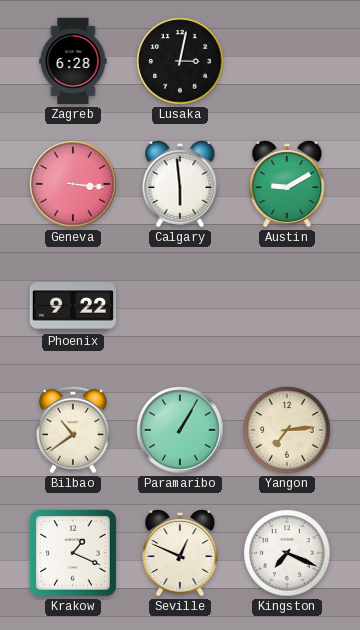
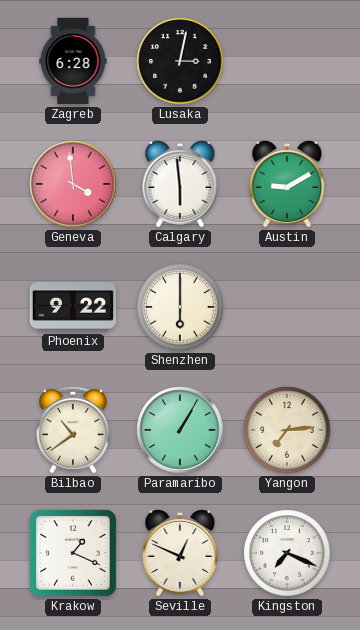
Geneva: 3:16 -> 3:59 (73, 184)
Shenzhen: none -> 6:00 (180, 307)
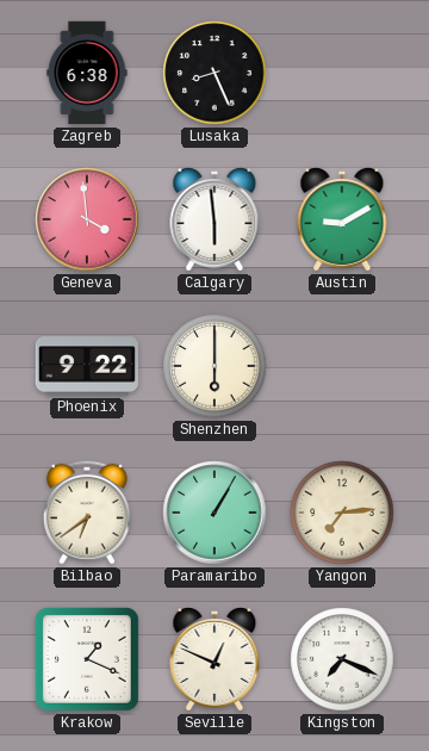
Zagreb: 6:28 -> 6:38 (87, 73)
Lusaka: 3:02 -> 8:26 (214, 73)
Bilbao: 10:39 -> 6:39 (87, 513)
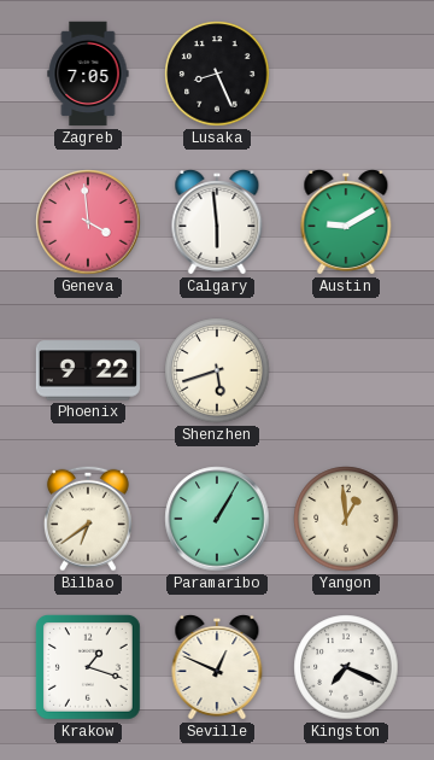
Zagreb: 6:38 -> 7:05 (88, 74)
Shenzhen: 6:00 -> 5:42 (217, 370)
Yangon: 7:14 -> 12:59 (346, 519)
Krakow: 1:19 -> 1:18 (88, 667)
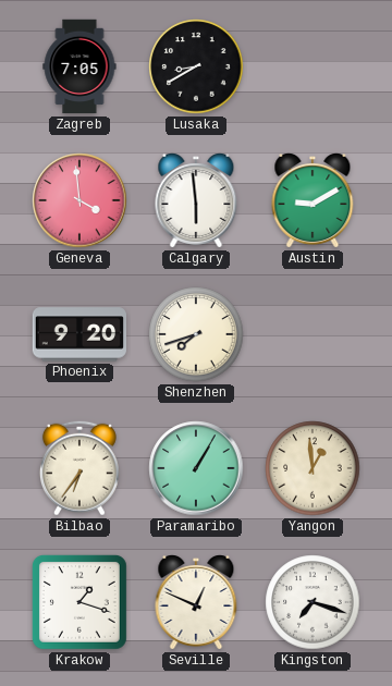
Lusaka: 8:26 -> 8:40 (196, 66)
Phoenix: 9:22 -> 9:20 (79, 334)
Shenzhen: 5:42 -> 7:42 (196, 334)
Bilbao: 6:39 -> 6:36 (79, 468)
Kingston: 7:19 -> 7:18 (313, 602)
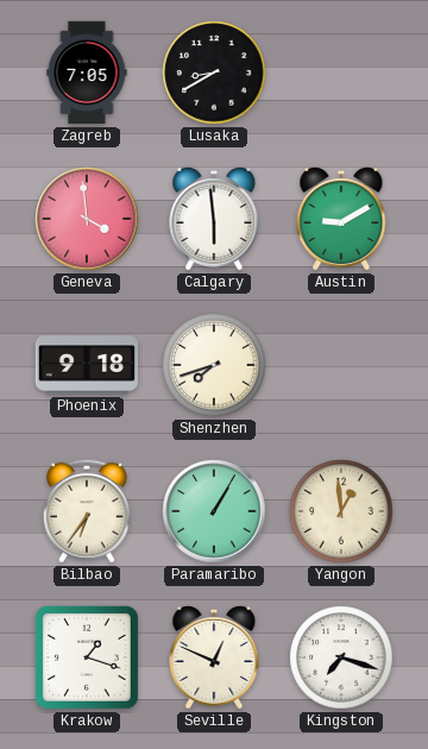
Phoenix: 9:20 -> 9:18 (87, 365)
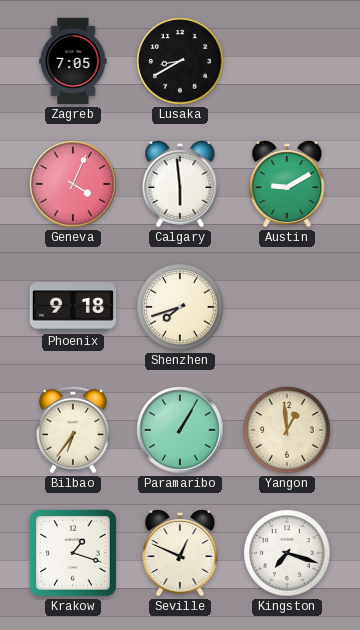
Geneva: 3:59 -> 4:04 (73, 184)
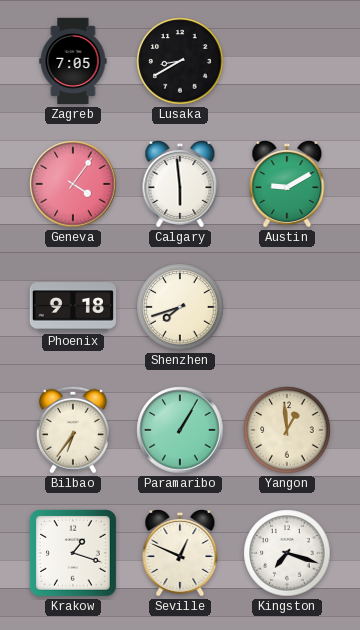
Geneva: 4:04 -> 4:06 (73, 184)
